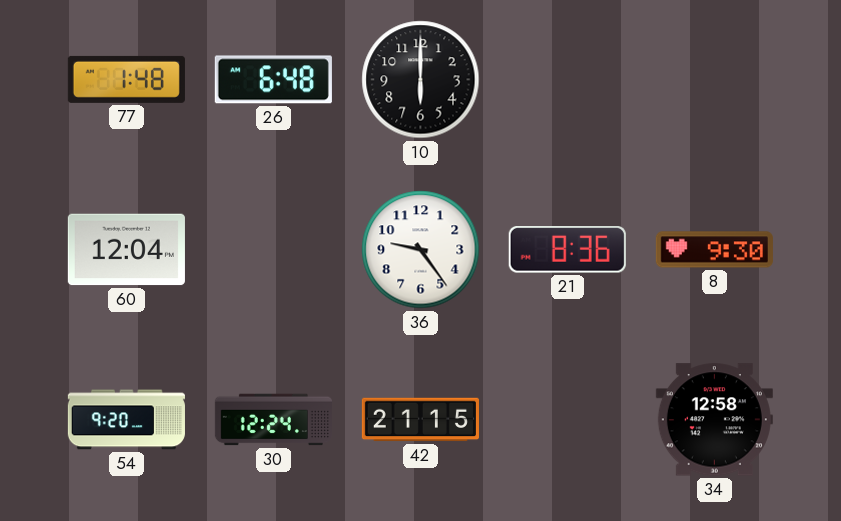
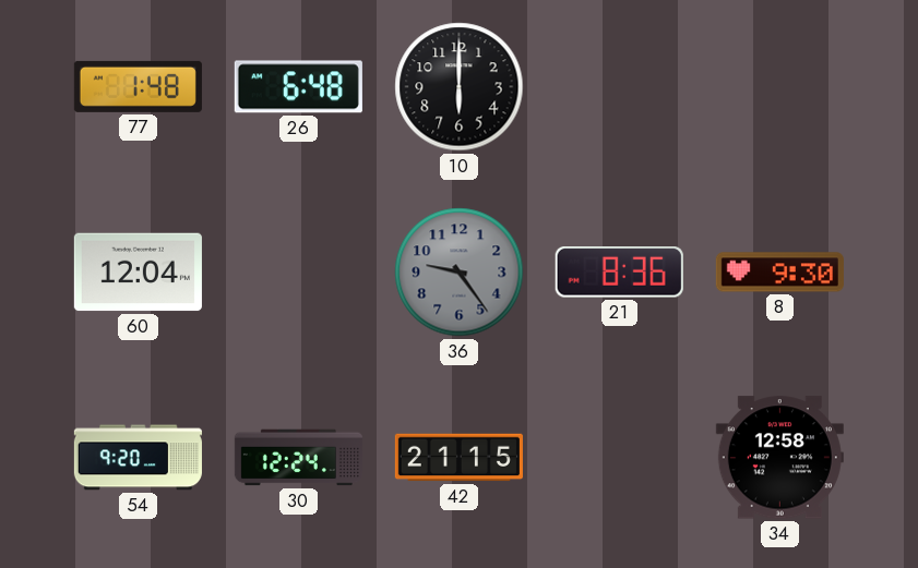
36 dial: white -> grey (460, 273)
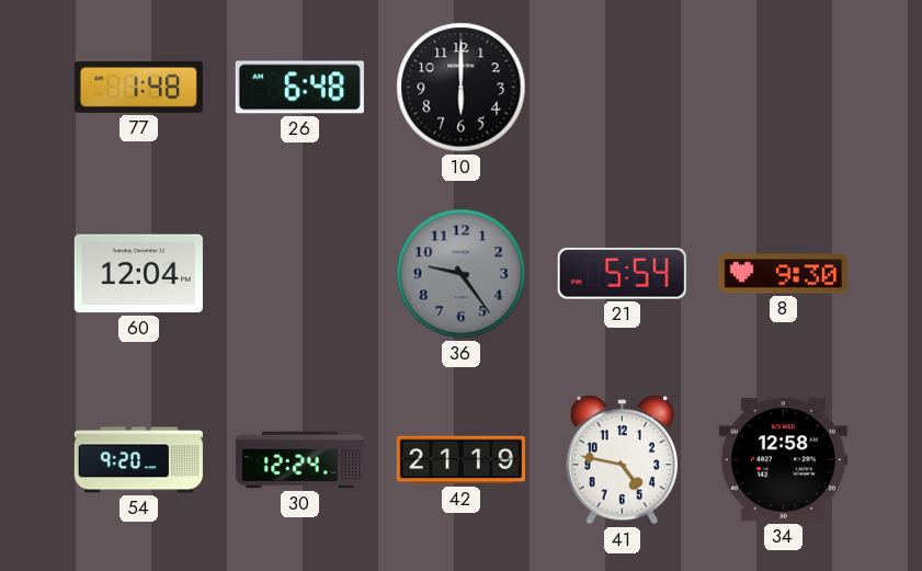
21: 8:36 -> 5:54 (622, 274)
42: 21:15 -> 21:19 (460, 460)
41: none -> 4:47 (622, 460)
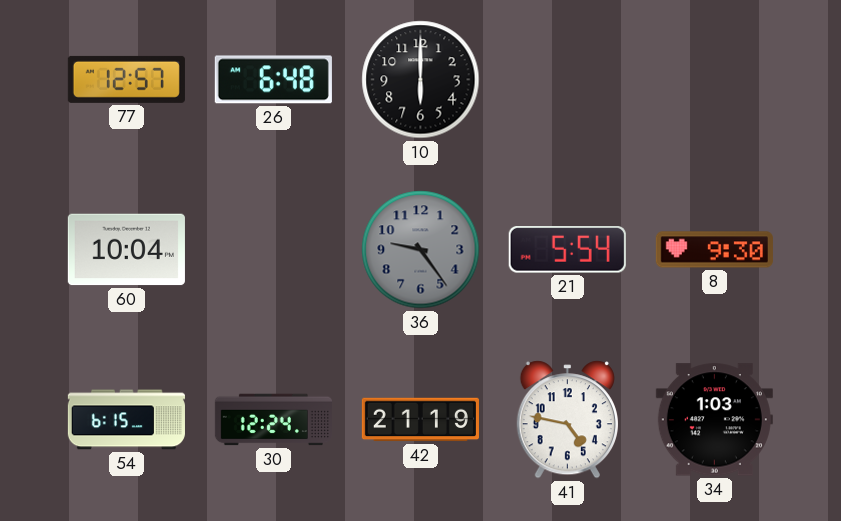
77: 1:48 -> 12:57 (126, 79)
60: 12:04 -> 10:04 (126, 250)
54: 9:20 -> 6:15 (126, 420)
34: 12:58 -> 1:03 (714, 420)
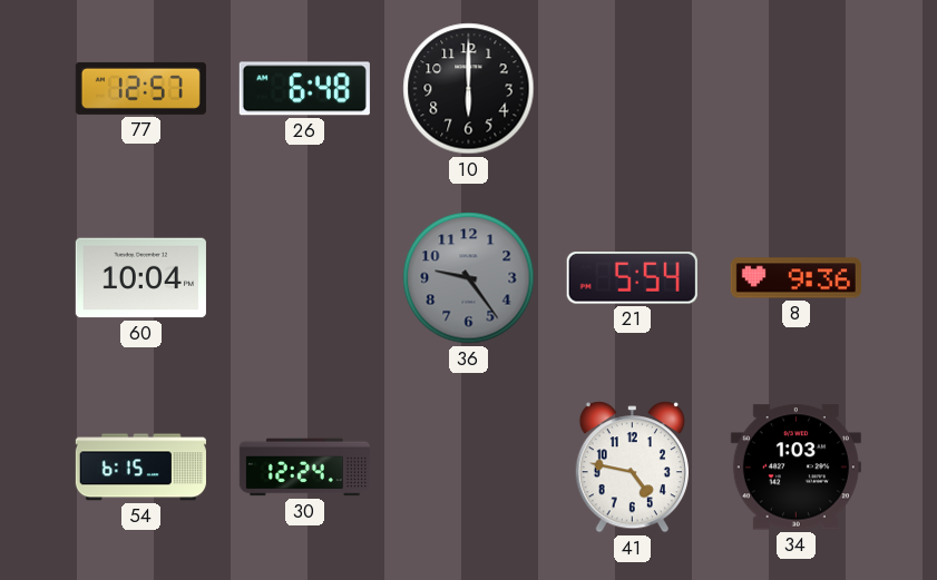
8: 9:30 -> 9:36 (796, 278)
42: 21:19 -> none (420, 420)
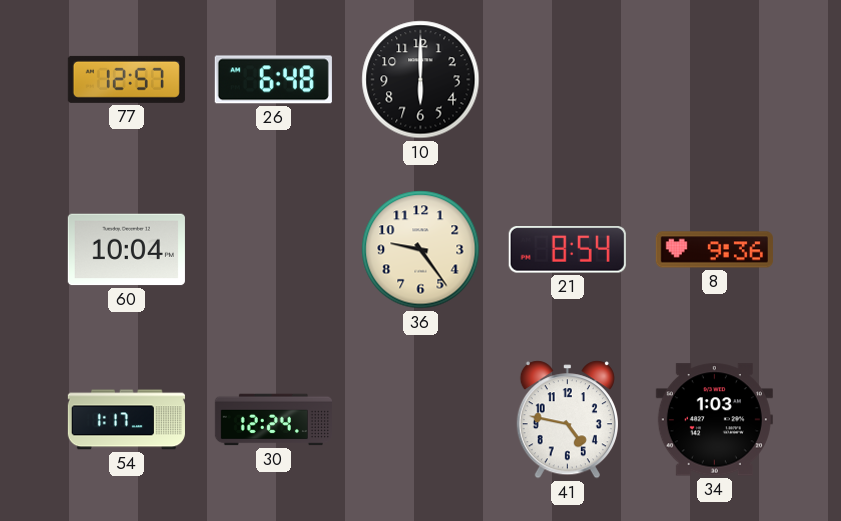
36 dial: grey -> cream (421, 250)
21: 5:54 -> 8:54 (567, 250)
54: 6:15 -> 1:17 (126, 420)
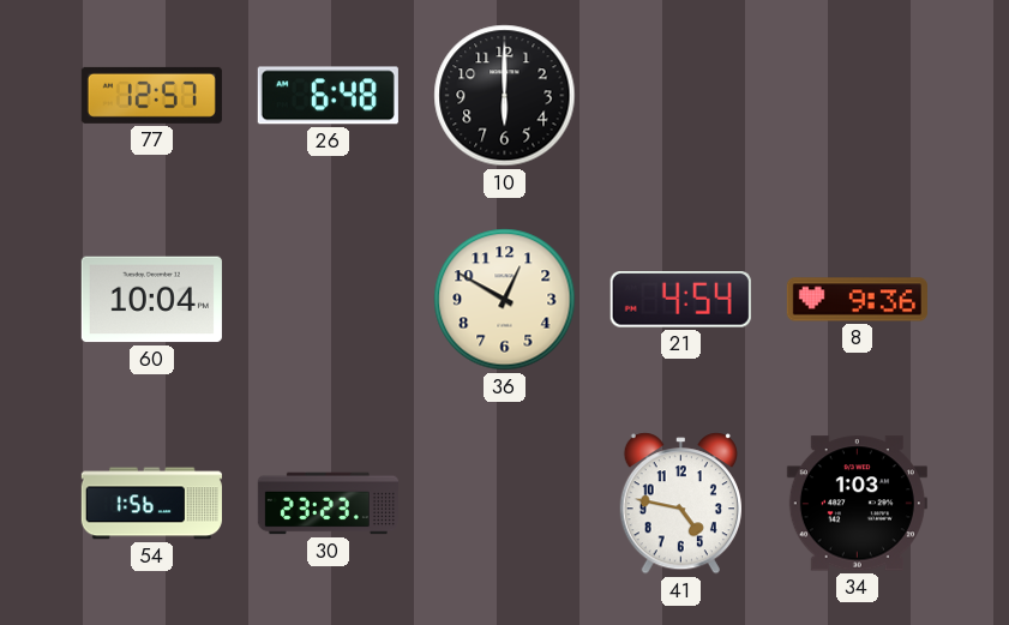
36: 9:24 -> 12:50 (505, 300)
21: 8:54 -> 4:54 (680, 300)
54: 1:17 -> 1:56 (151, 504)
30: 12:24 -> 23:23 (328, 504)
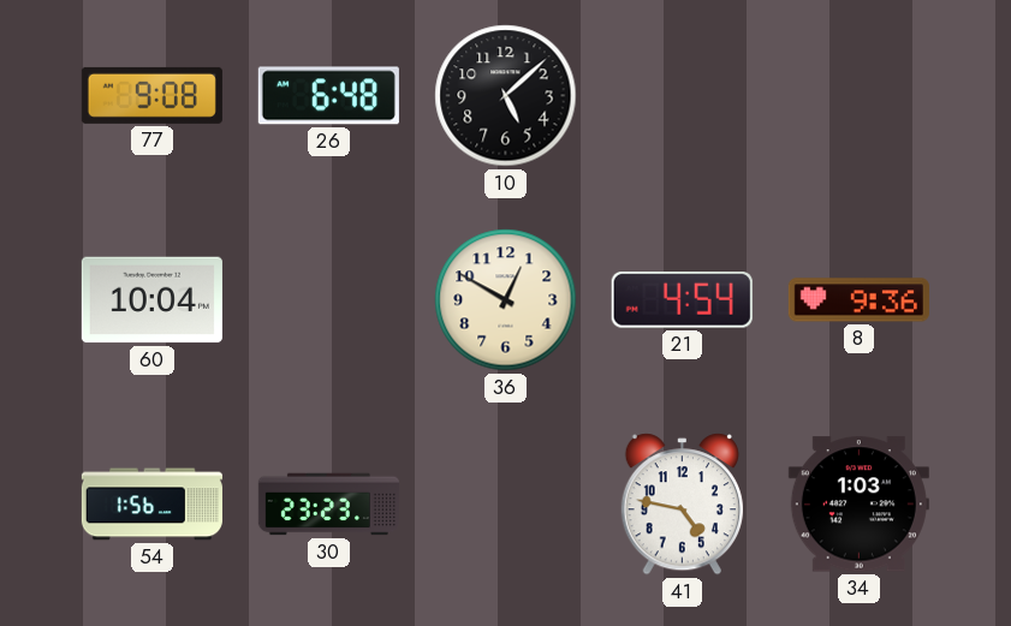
77: 12:57 -> 9:08 (151, 95)
10: 6:00 -> 5:08 (506, 96)
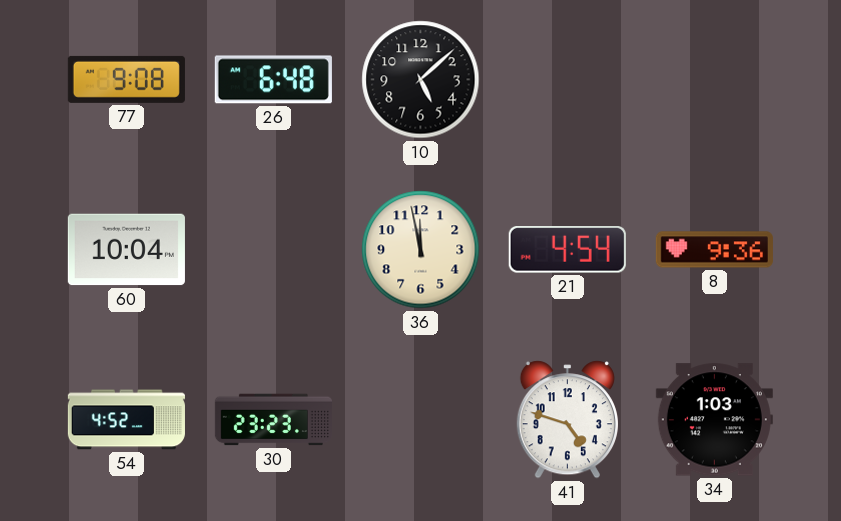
36: 12:50 -> 11:58 (421, 250)
54: 1:56 -> 4:52 (126, 420)
41: 4:47 -> 4:48 (567, 420)
